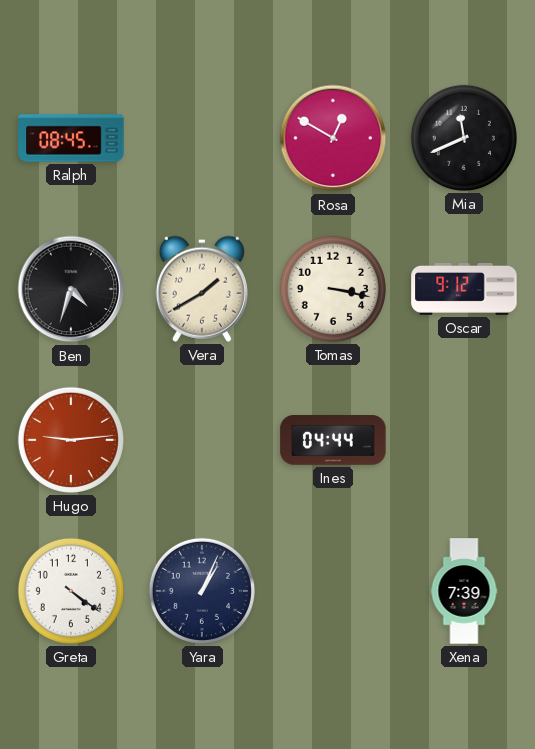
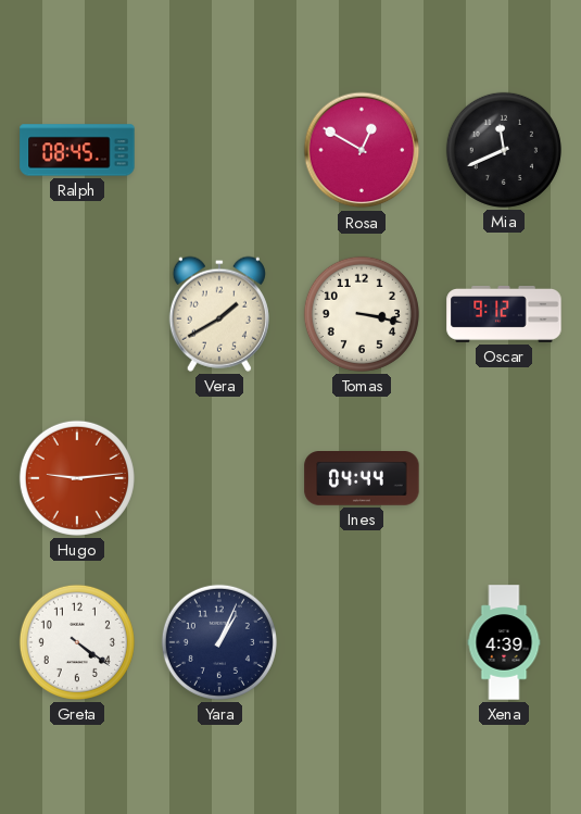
Ben: 4:33 -> none (71, 289)
Xena: 7:39 -> 4:39 (504, 642)
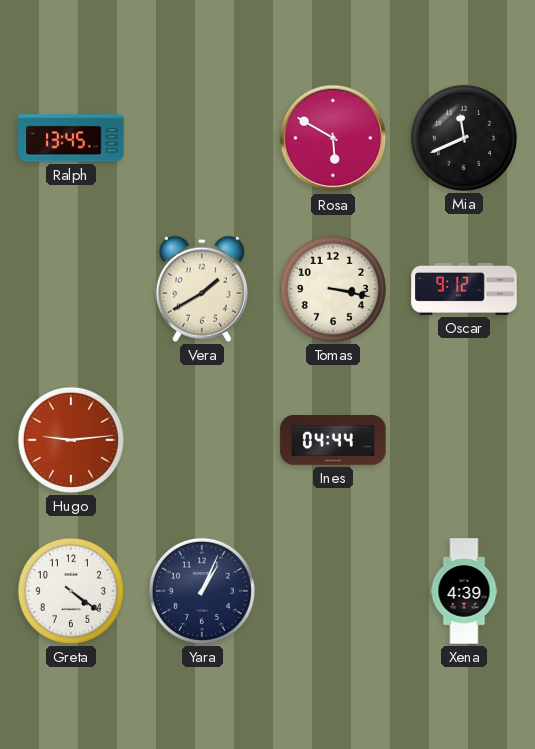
Ralph: 08:45 -> 13:45 (71, 138)
Rosa: 12:50 -> 5:50 (333, 138)
